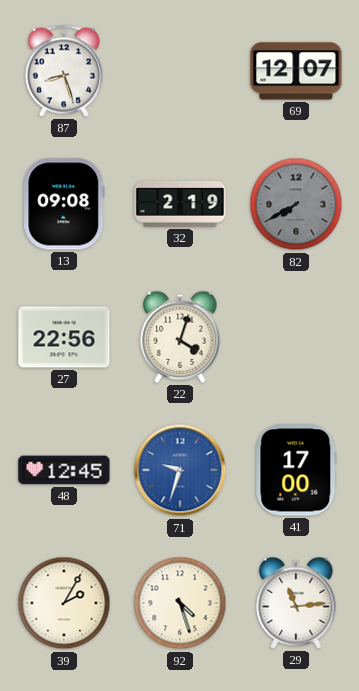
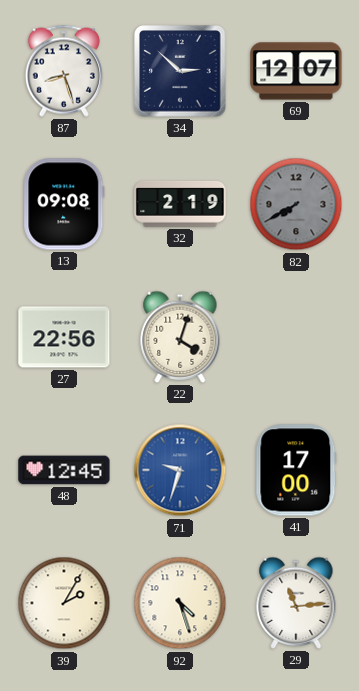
34: none -> 2:52 (180, 71)
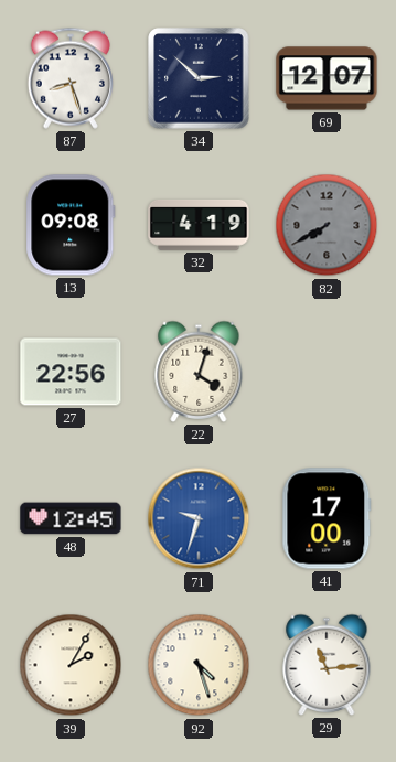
32: 2:19 -> 4:19 (199, 225)
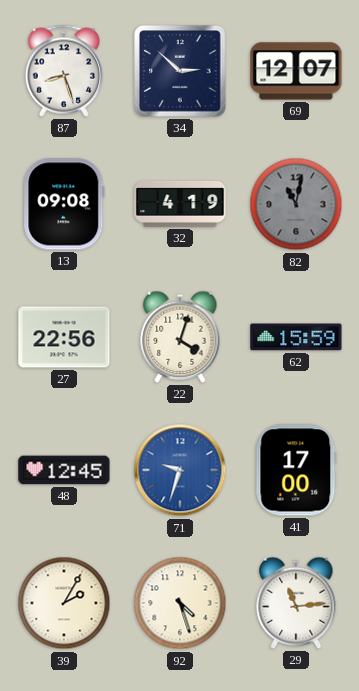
82: 7:40 -> 11:02 (296, 204)
62: none -> 15:59 (296, 337)
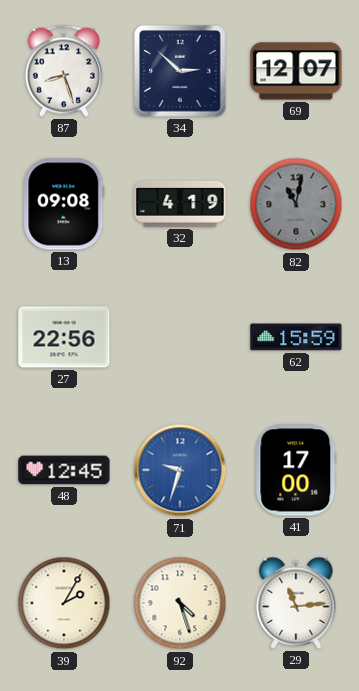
22: 4:03 -> none (180, 337)
